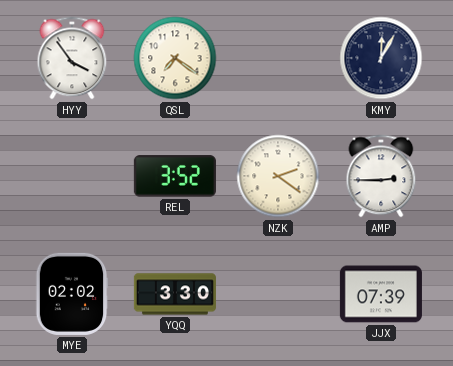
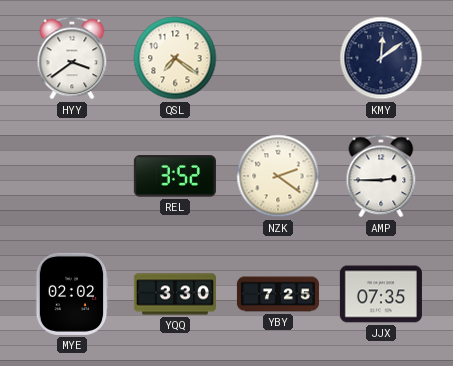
HYY: 3:54 -> 3:39 (72, 58)
KMY: 12:05 -> 12:09 (381, 58)
YBY: none -> 7:25 (278, 294)
JJX: 07:39 -> 07:35 (381, 294)
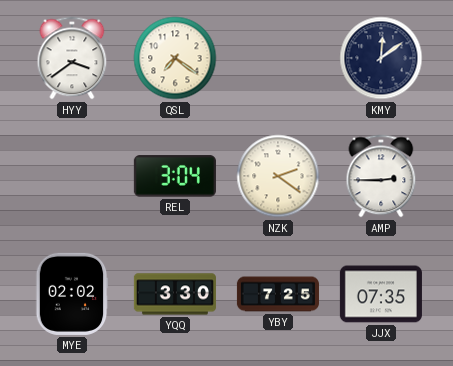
REL: 3:52 -> 3:04 (175, 176)
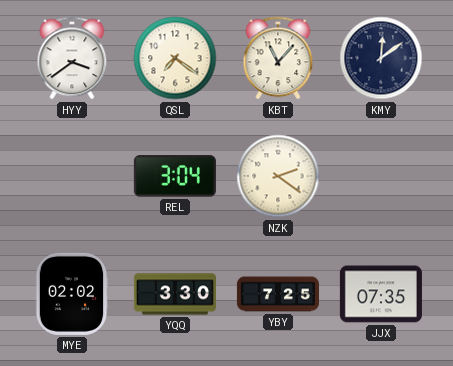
KBT: none -> 11:07 (278, 58)
AMP: 2:45 -> none (381, 176)
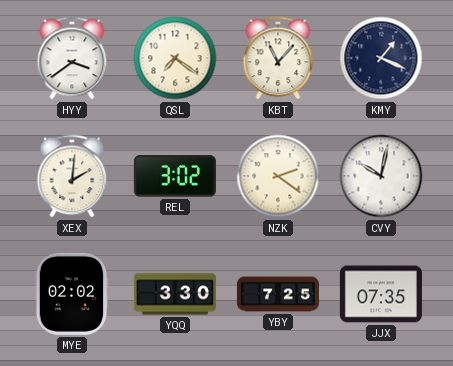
KMY: 12:09 -> 1:19 (381, 58)
XEX: none -> 2:01 (72, 176)
REL: 3:04 -> 3:02 (175, 176)
CVY: none -> 10:02 (381, 176)
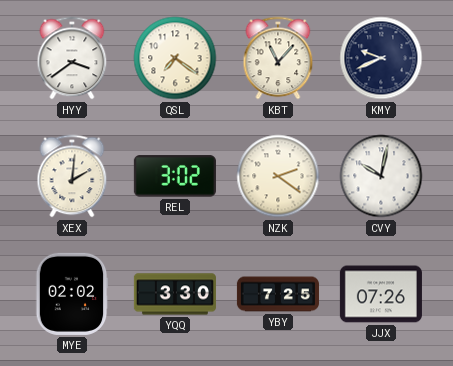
KMY: 1:19 -> 9:41 (381, 58)
JJX: 07:35 -> 07:26 (381, 294)
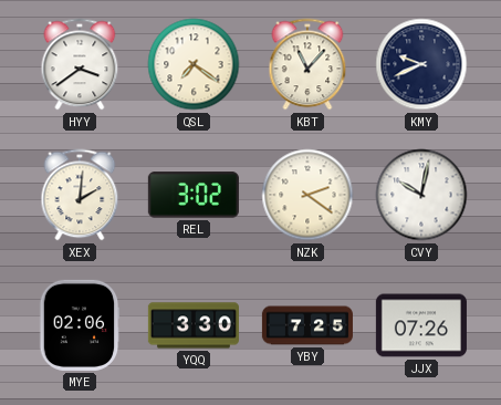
MYE: 02:02 -> 02:06 (80, 325)
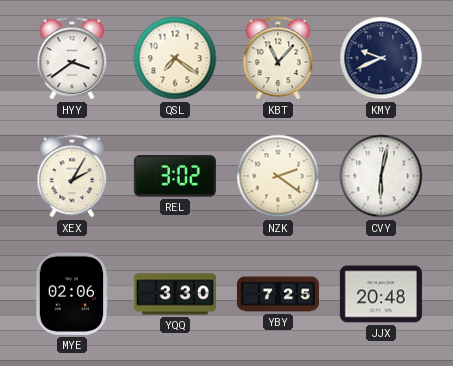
XEX: 2:01 -> 2:05 (72, 176)
CVY: 10:02 -> 6:02 (381, 176)
JJX: 07:26 -> 20:48 (381, 294)
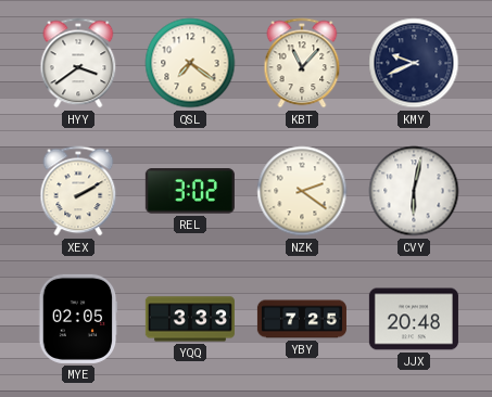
XEX: 2:05 -> 2:10 (78, 191)
MYE: 02:06 -> 02:05 (78, 319)
YQQ: 3:30 -> 3:33 (190, 319)
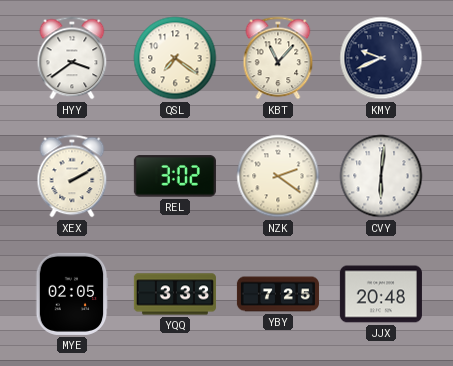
CVY: 6:02 -> 6:01 (381, 176)
